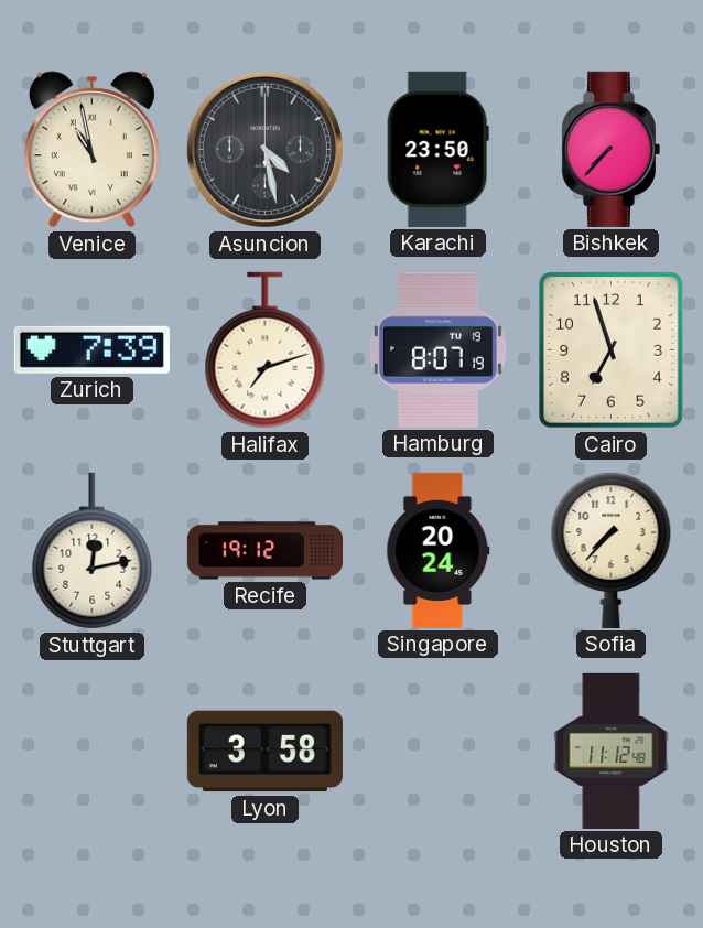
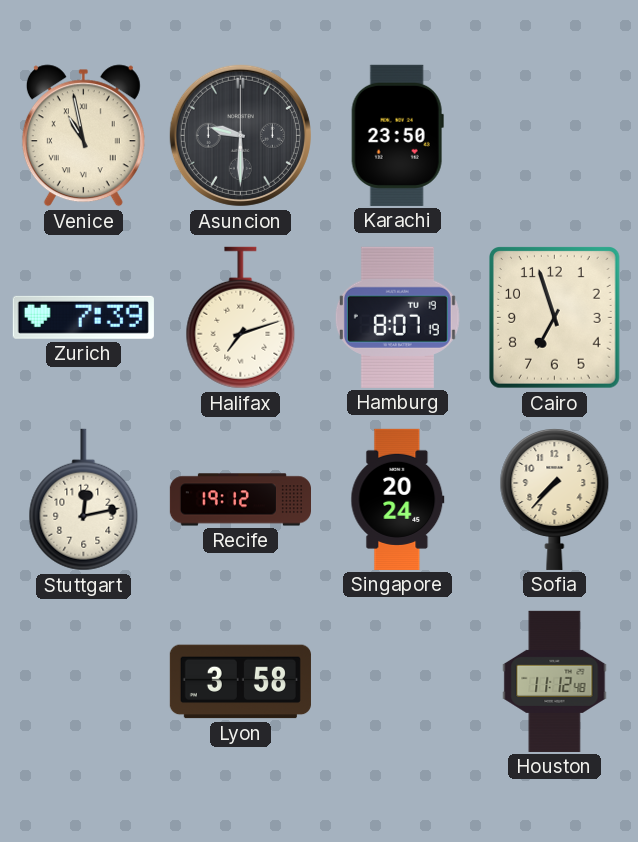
Asuncion: 4:28 -> 9:30 (240, 135)
Bishkek: 7:37 -> none (610, 149)
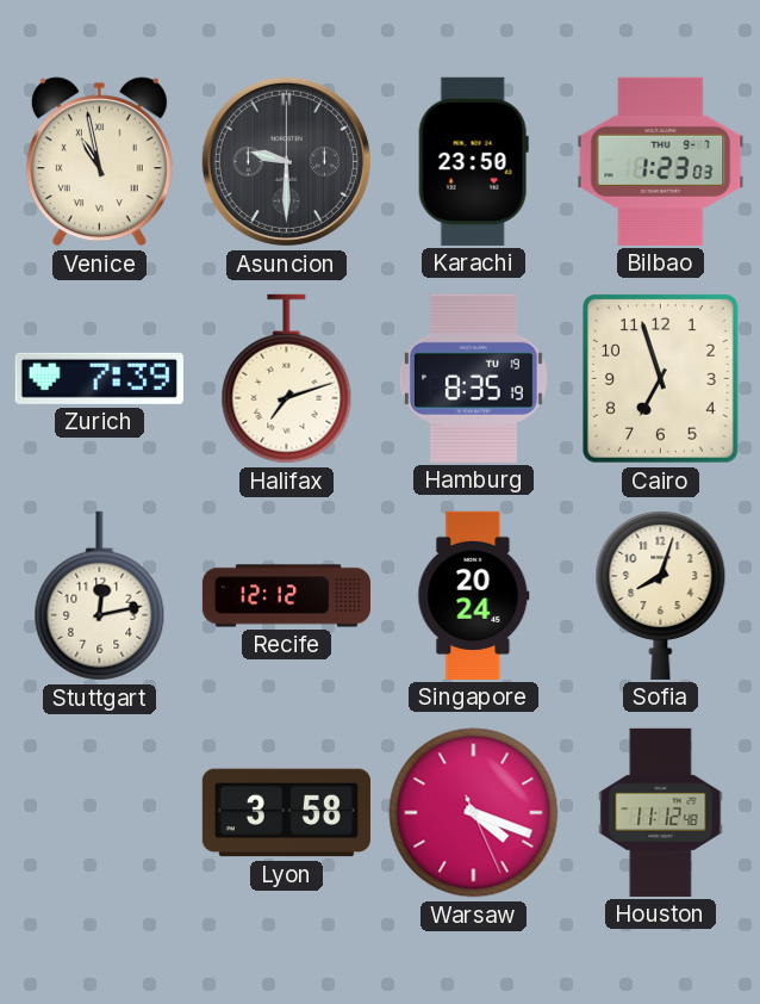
Bilbao: none -> 1:23 (661, 161)
Hamburg: 8:07 -> 8:35 (473, 378)
Recife: 19:12 -> 12:12 (286, 596)
Sofia: 7:37 -> 8:03 (661, 596)
Warsaw: none -> 4:18 (474, 813)
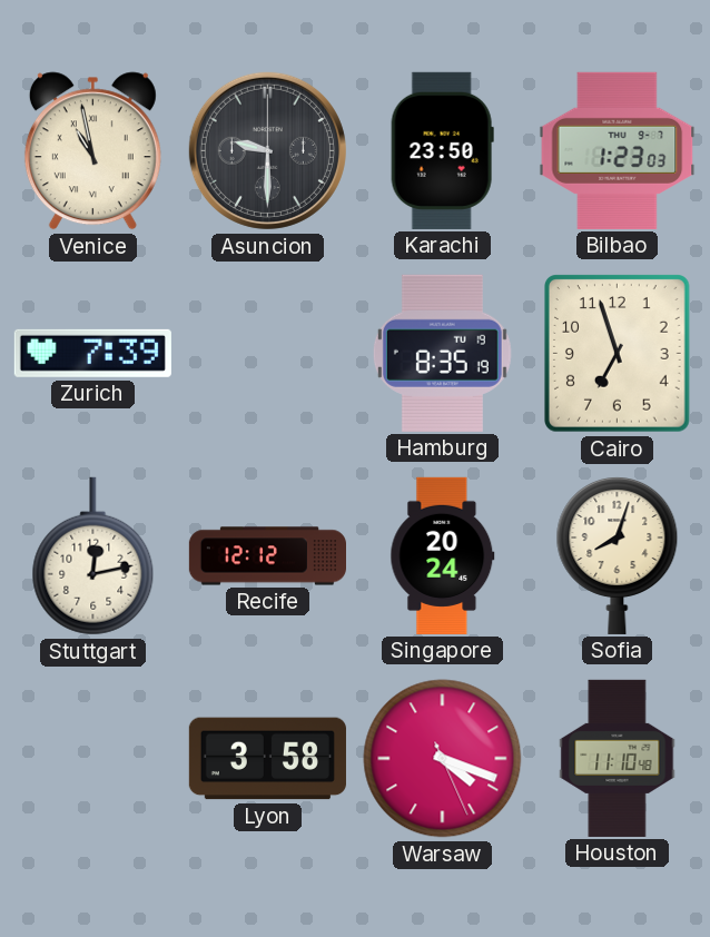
Halifax: 7:12 -> none (287, 379)
Houston: 11:12 -> 11:10 (618, 758)
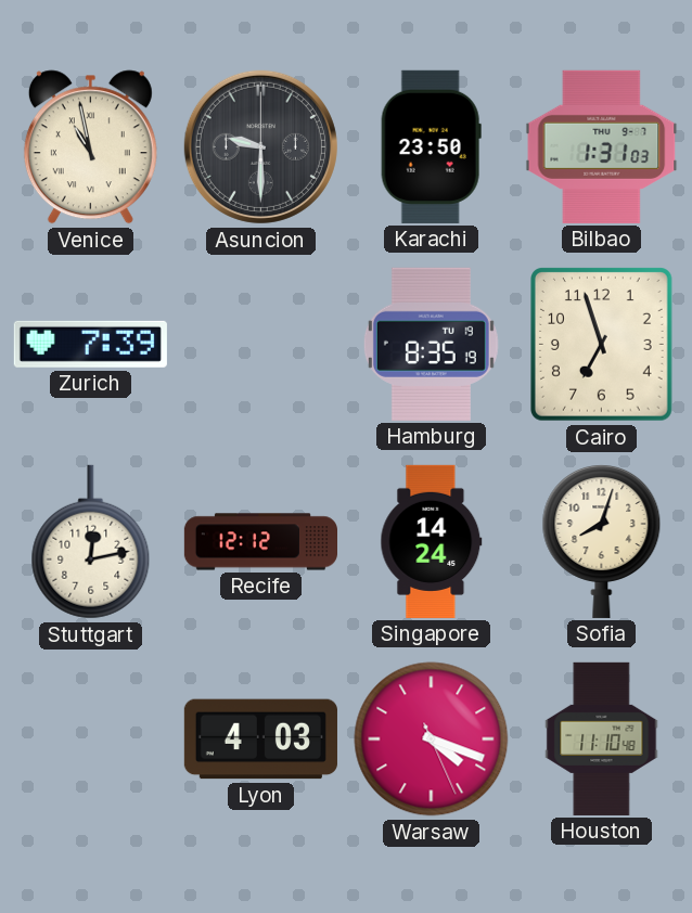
Bilbao: 1:23 -> 1:31 (602, 146)
Singapore: 20:24 -> 14:24 (432, 541)
Lyon: 3:58 -> 4:03 (260, 740)
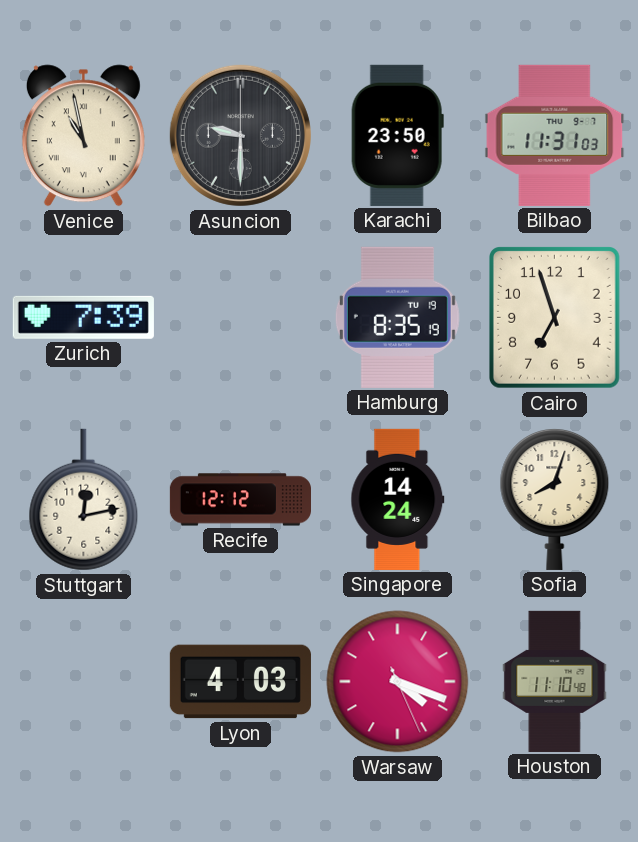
Bilbao: 1:31 -> 11:31 (555, 135)
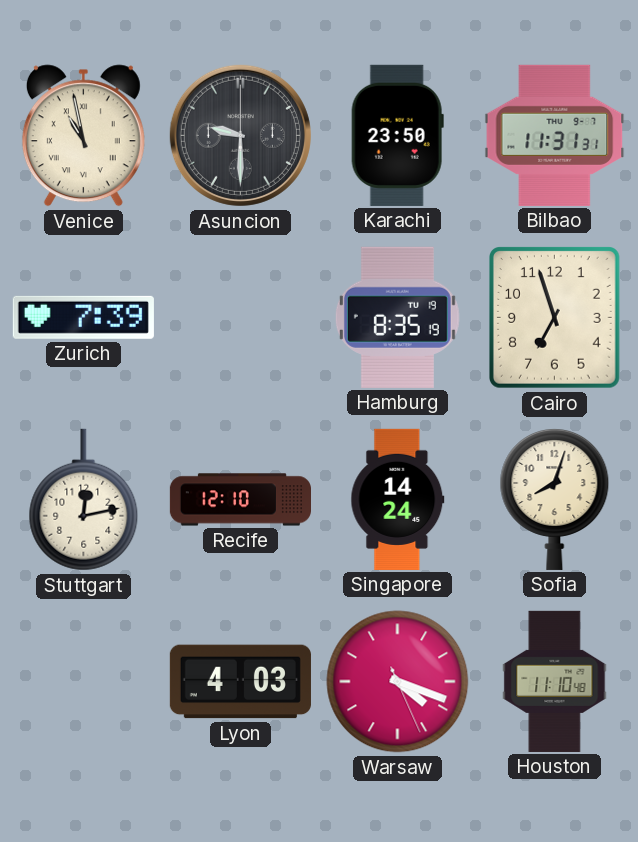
Bilbao: 11:31:03 -> 11:31:31 (555, 135)
Recife: 12:12 -> 12:10 (240, 500)
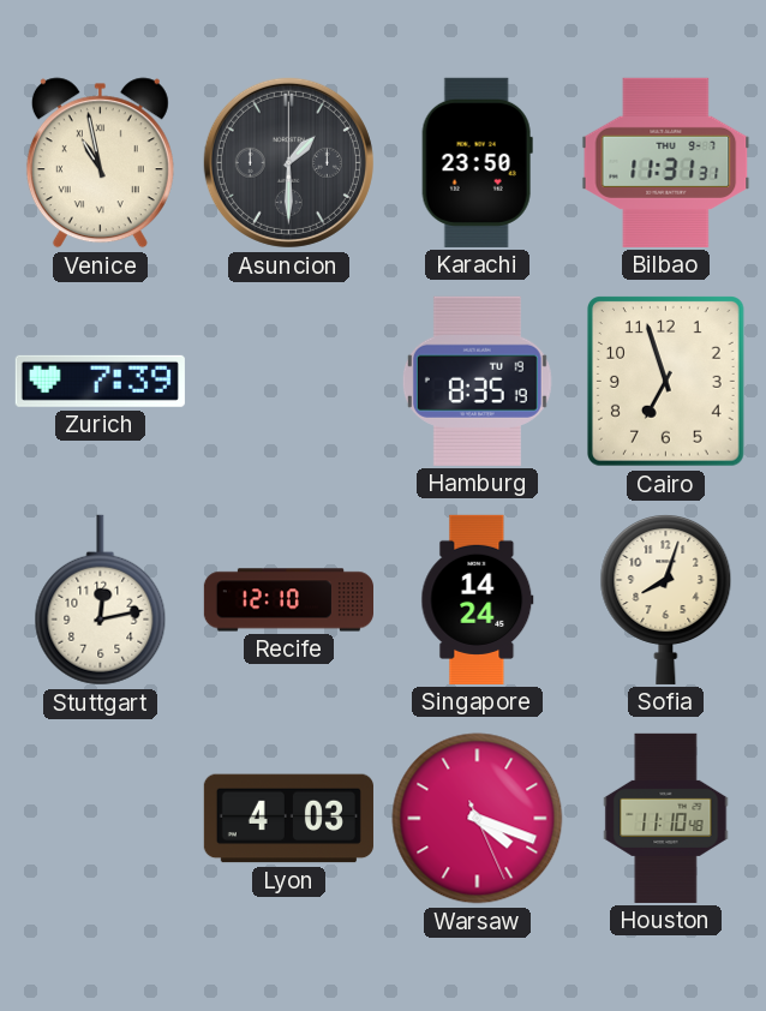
Asuncion: 9:30 -> 1:30 (288, 162)
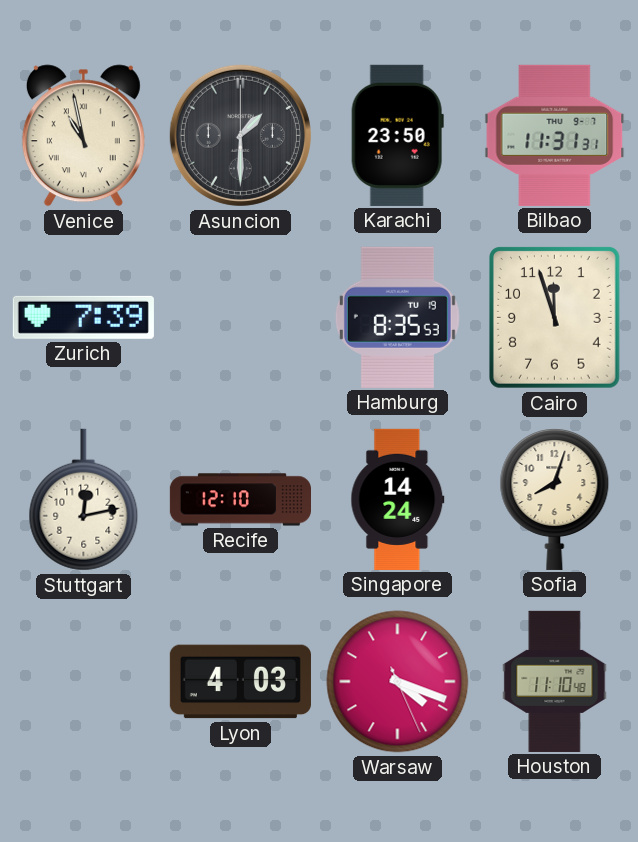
Hamburg: 8:35:19 -> 8:35:53 (397, 317)
Cairo: 6:57 -> 11:57 (555, 318)
